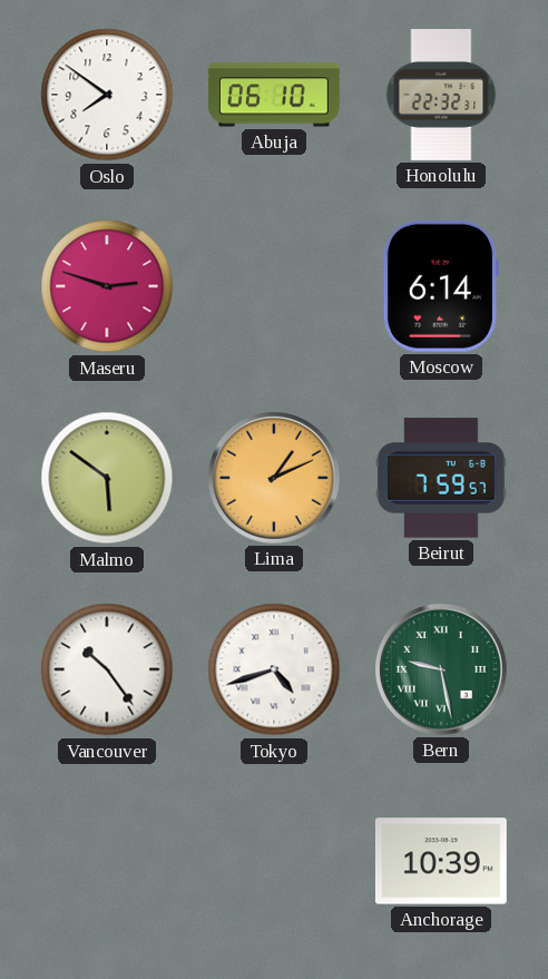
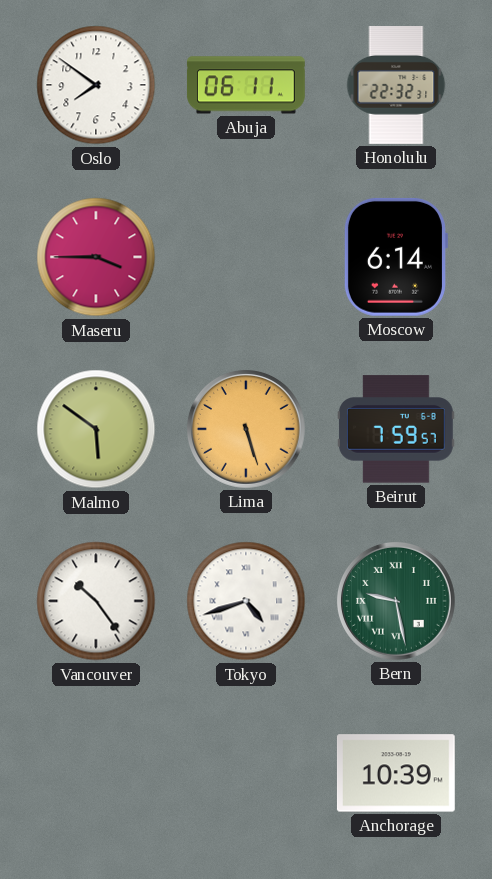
Abuja: 06:10 -> 06:11 (246, 85)
Maseru: 2:48 -> 3:45 (96, 257)
Lima: 1:11 -> 5:27 (246, 429)
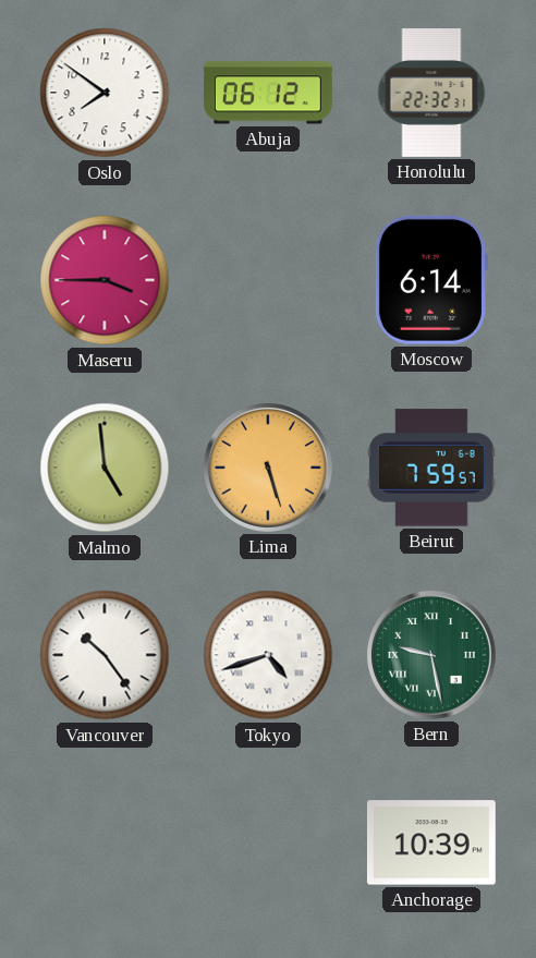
Abuja: 06:11 -> 06:12 (268, 93)
Malmo: 5:51 -> 4:59 (105, 468)
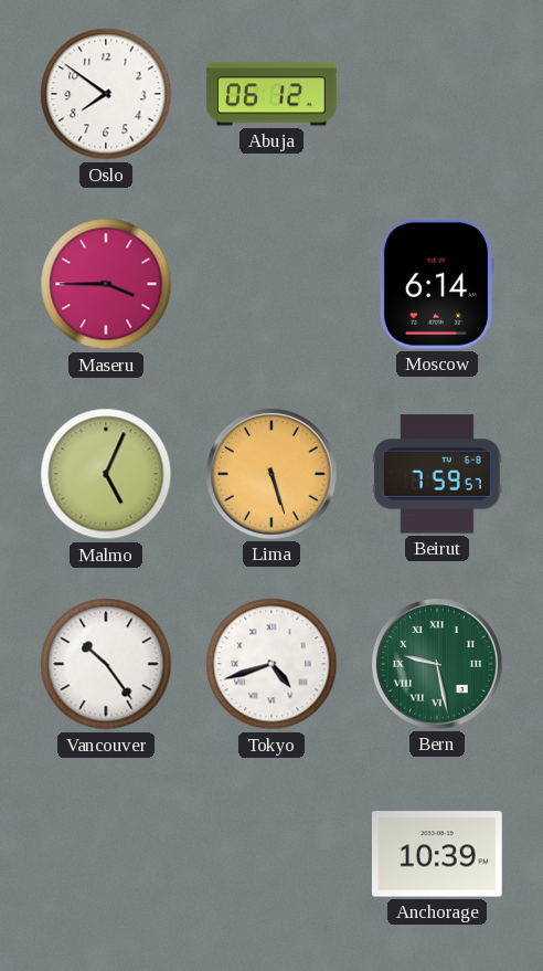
Honolulu: 22:32 -> none (431, 94)
Malmo: 4:59 -> 5:04 (106, 474)
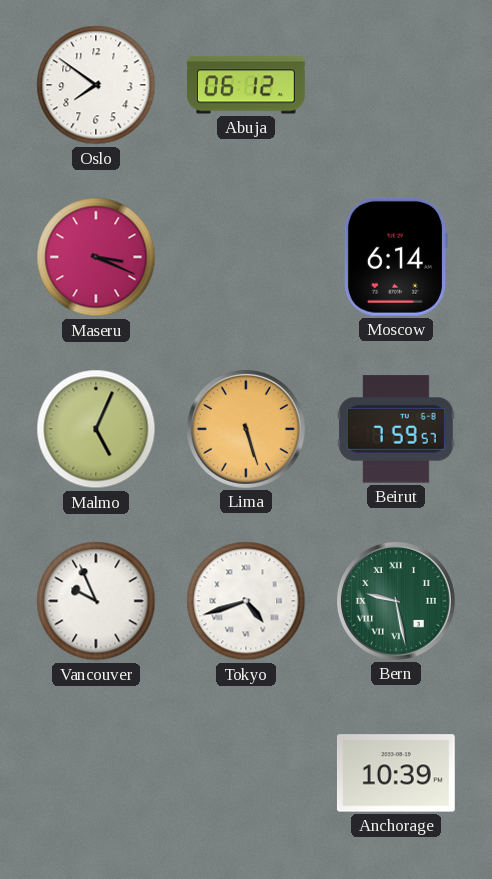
Maseru: 3:45 -> 3:19 (96, 257)
Vancouver: 10:24 -> 9:56 (96, 601)
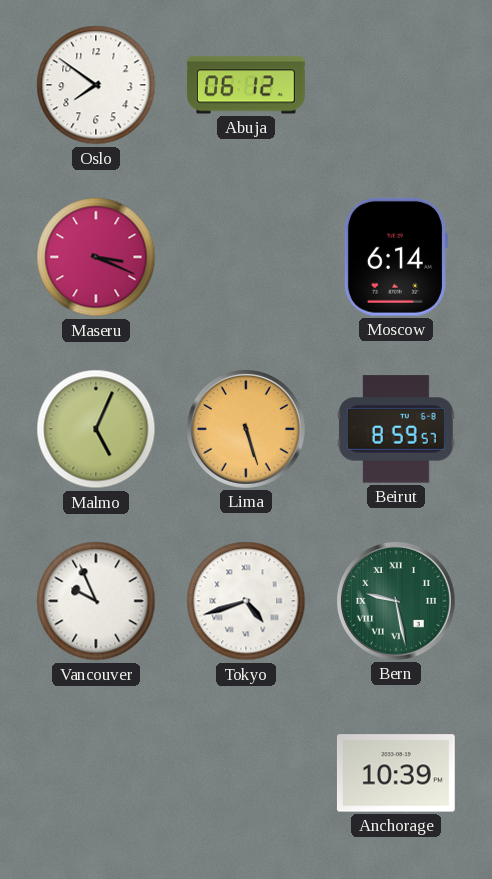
Beirut: 7:59 -> 8:59 (396, 429)
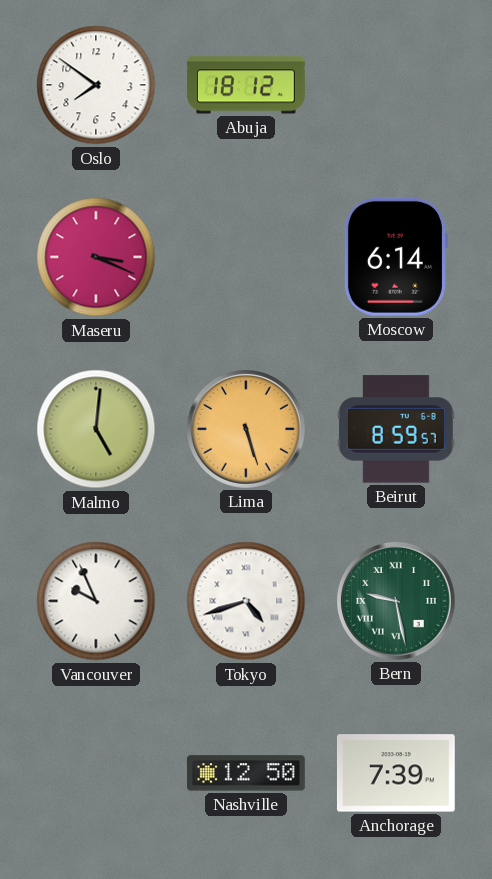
Abuja: 06:12 -> 18:12 (246, 85)
Malmo: 5:04 -> 5:01 (96, 429)
Nashville: none -> 12:50 (247, 773)
Anchorage: 10:39 -> 7:39 (396, 773)
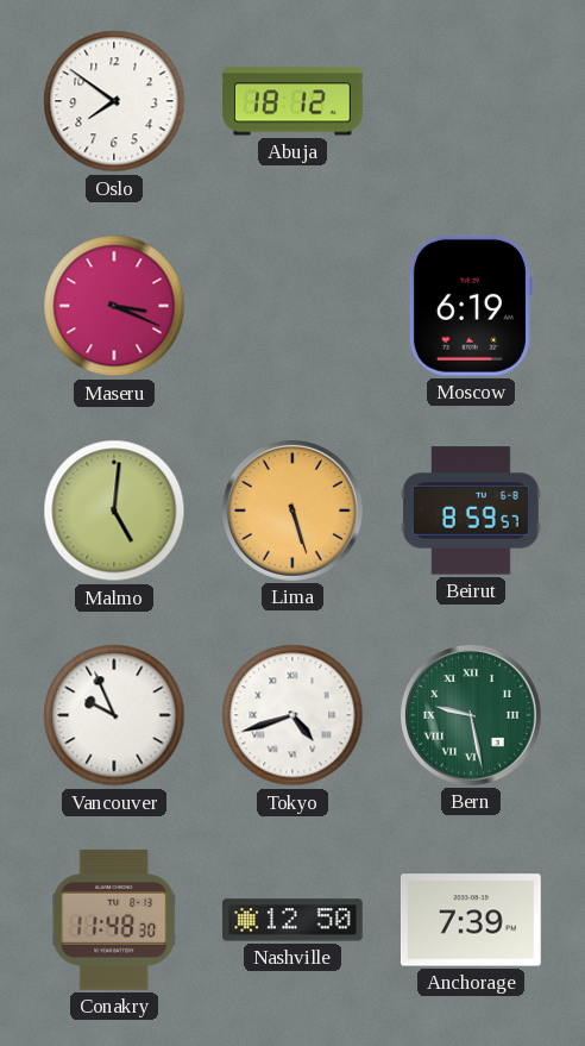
Moscow: 6:14 -> 6:19 (470, 306)
Conakry: none -> 11:48 (115, 920)
